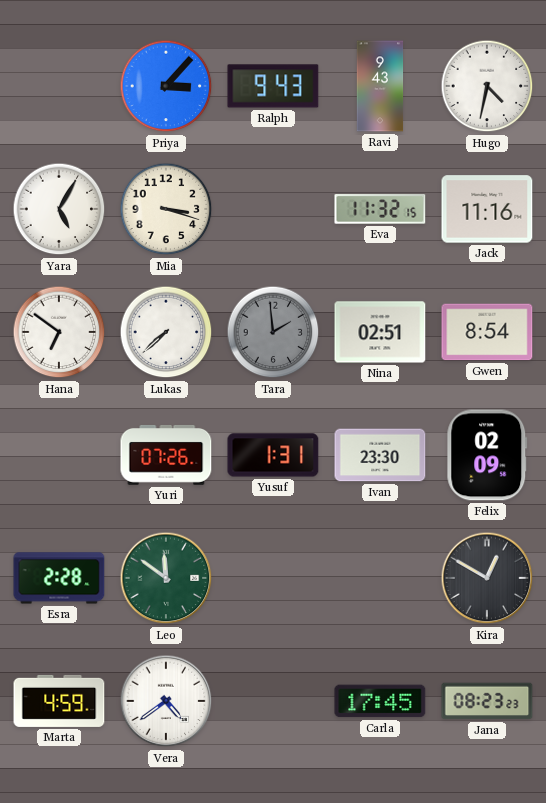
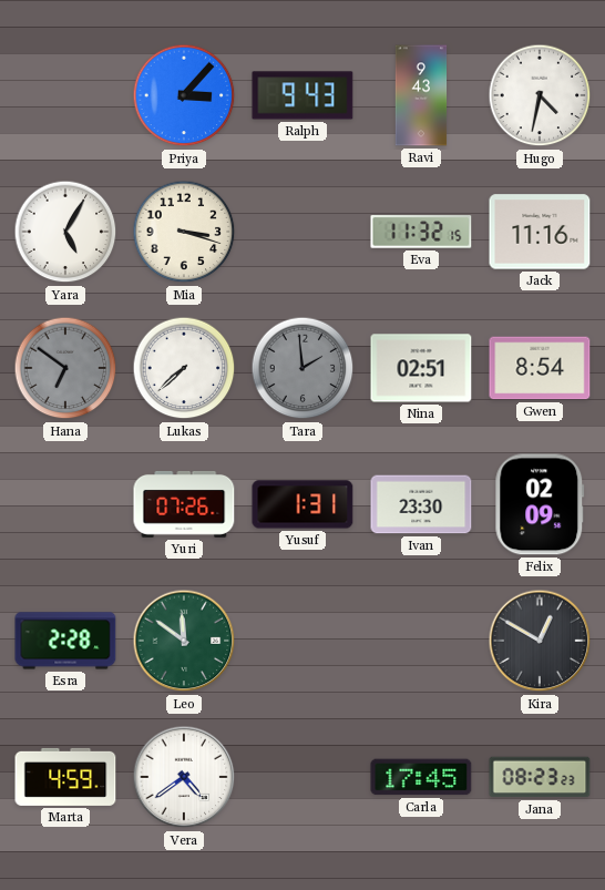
Hana dial: white -> grey (65, 368)
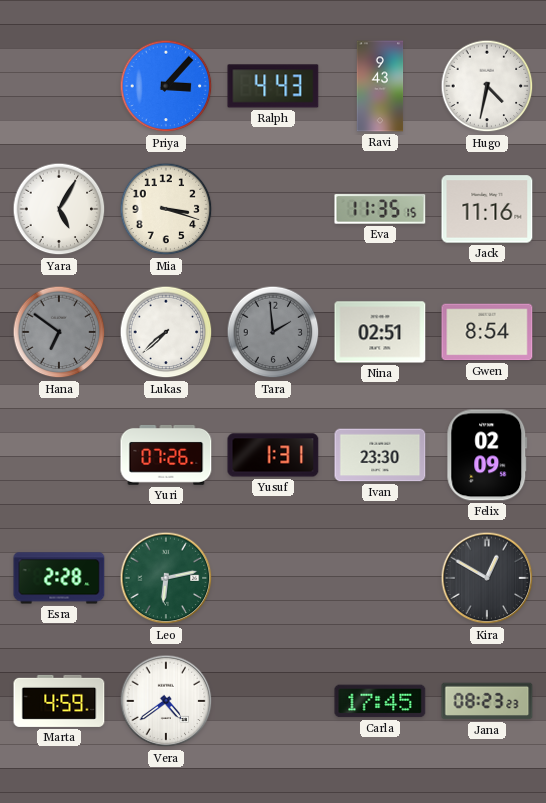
Ralph: 9:43 -> 4:43 (273, 86)
Eva: 11:32 -> 11:35 (380, 209)
Leo: 11:51 -> 6:13 (166, 578)
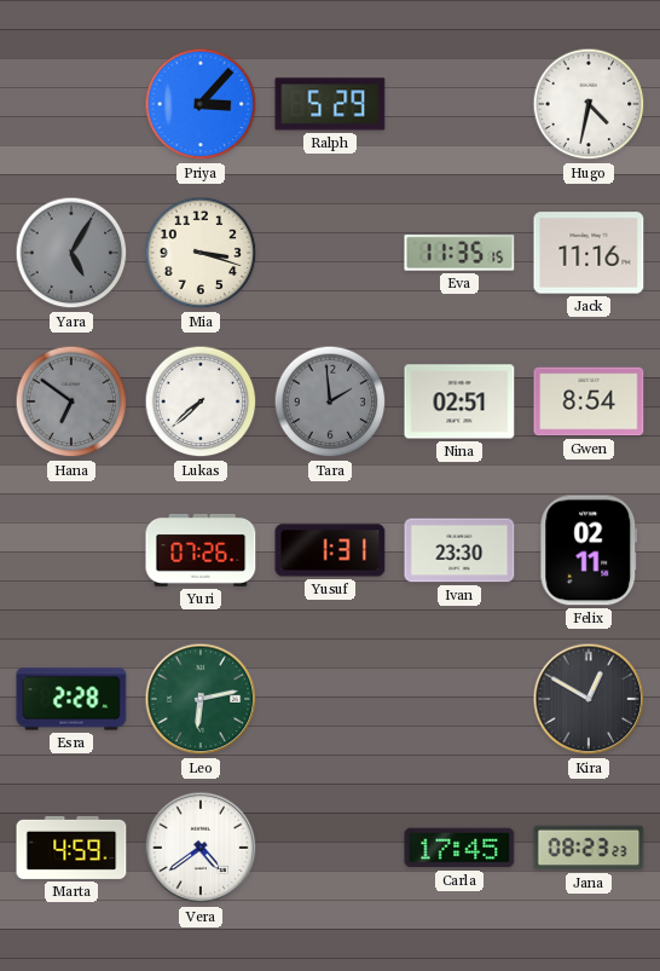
Ralph: 4:43 -> 5:29 (330, 104)
Ravi: 9:43 -> none (380, 86)
Yara dial: white -> grey (71, 253)
Felix: 02:09 -> 02:11 (589, 550)
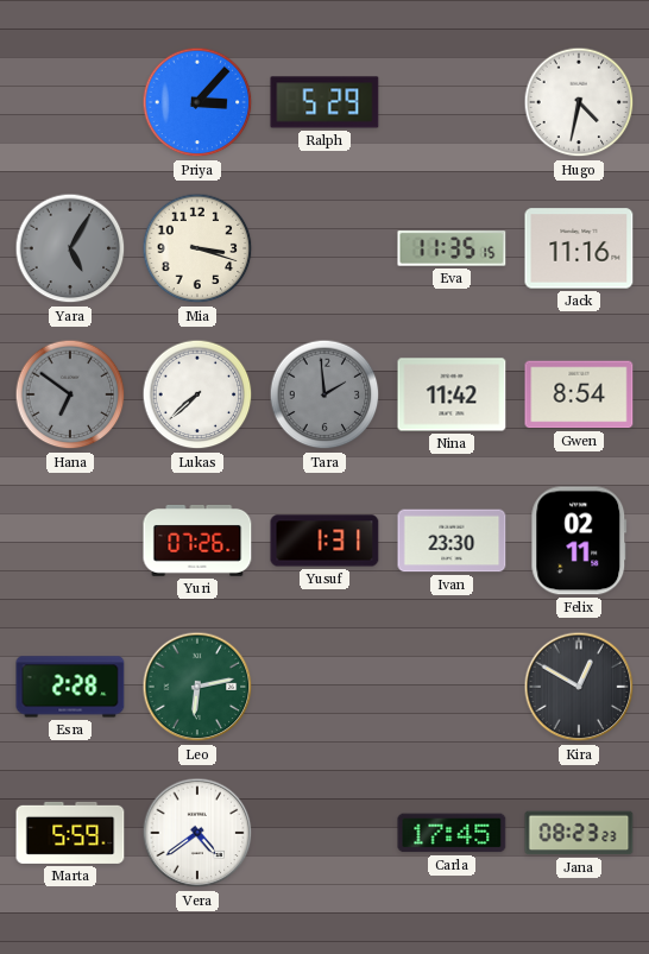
Nina: 02:51 -> 11:42 (452, 394)
Marta: 4:59 -> 5:59 (70, 833)
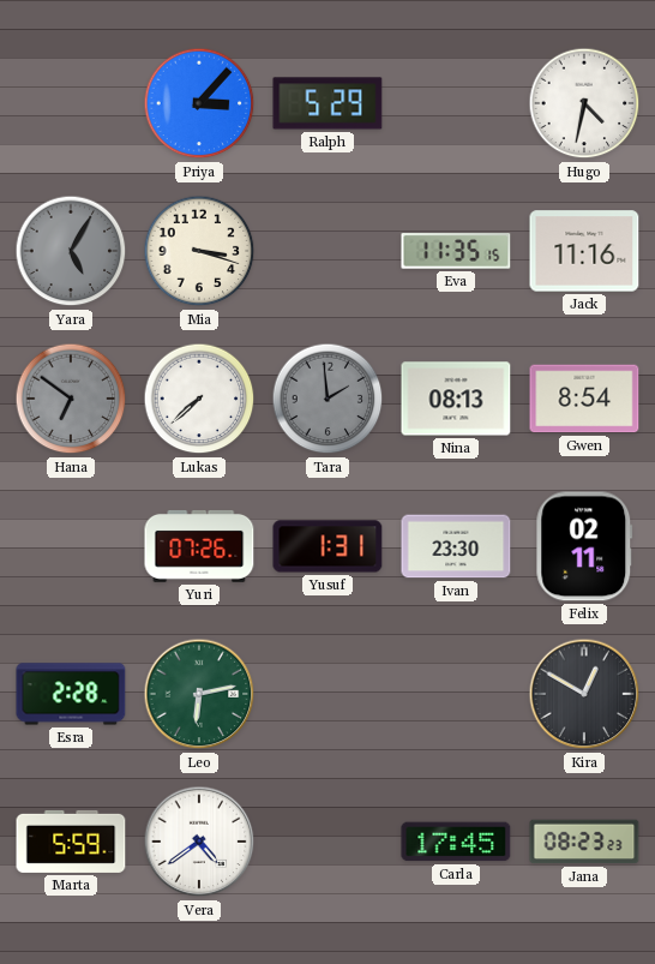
Nina: 11:42 -> 08:13 (456, 399)
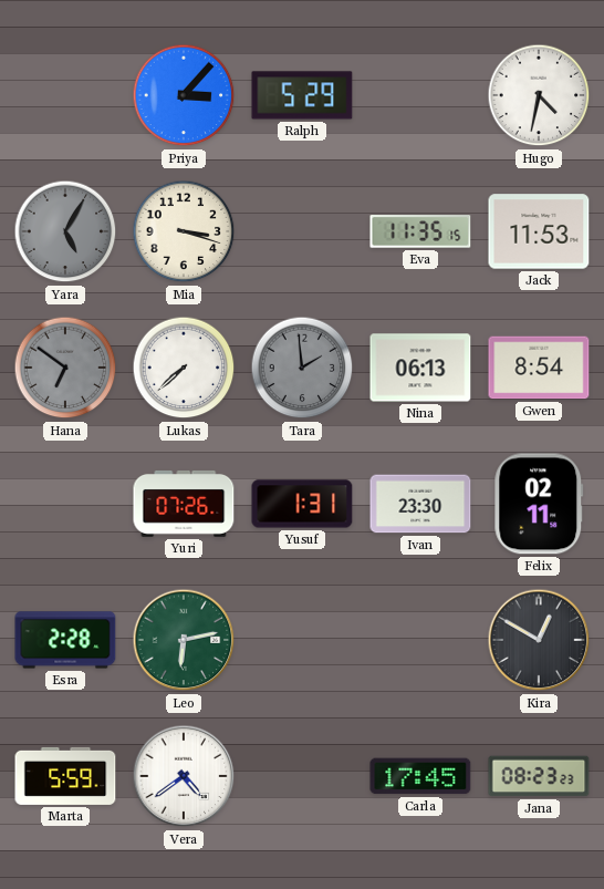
Jack: 11:16 -> 11:53 (539, 231)
Nina: 08:13 -> 06:13 (420, 368)
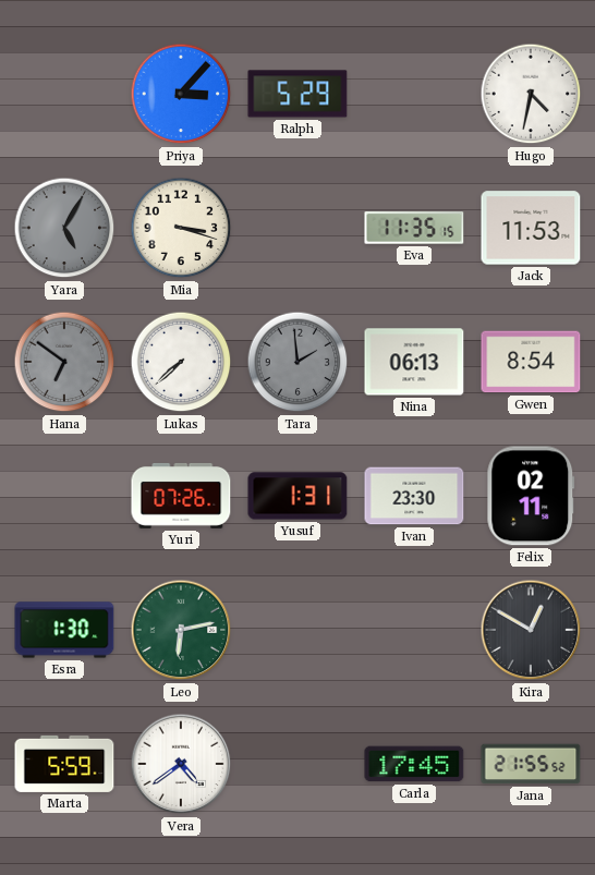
Esra: 2:28 -> 1:30 (64, 630)
Jana: 08:23 -> 21:55 (531, 764)
